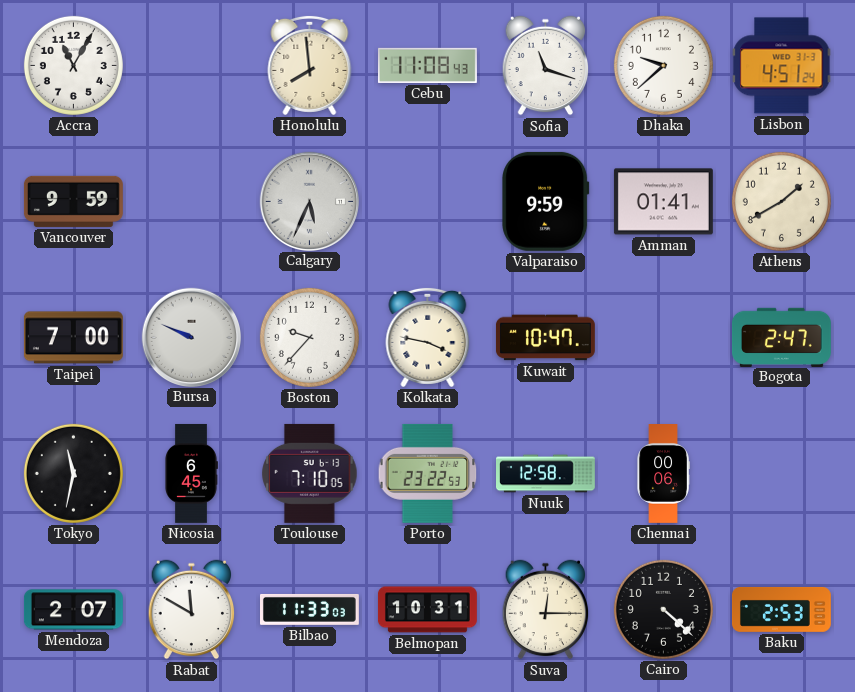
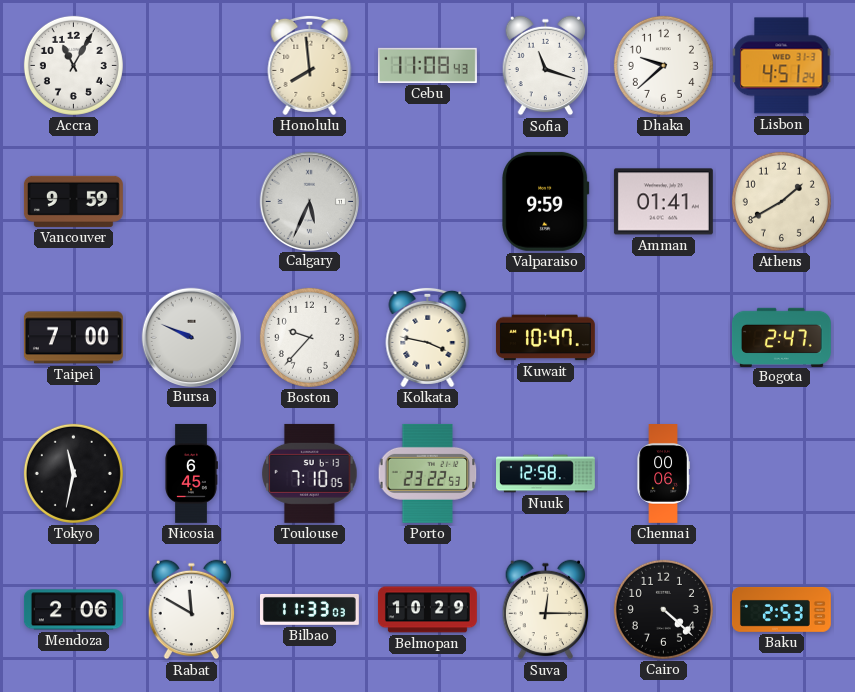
Mendoza: 2:07 -> 2:06 (73, 610)
Belmopan: 10:31 -> 10:29 (427, 610)
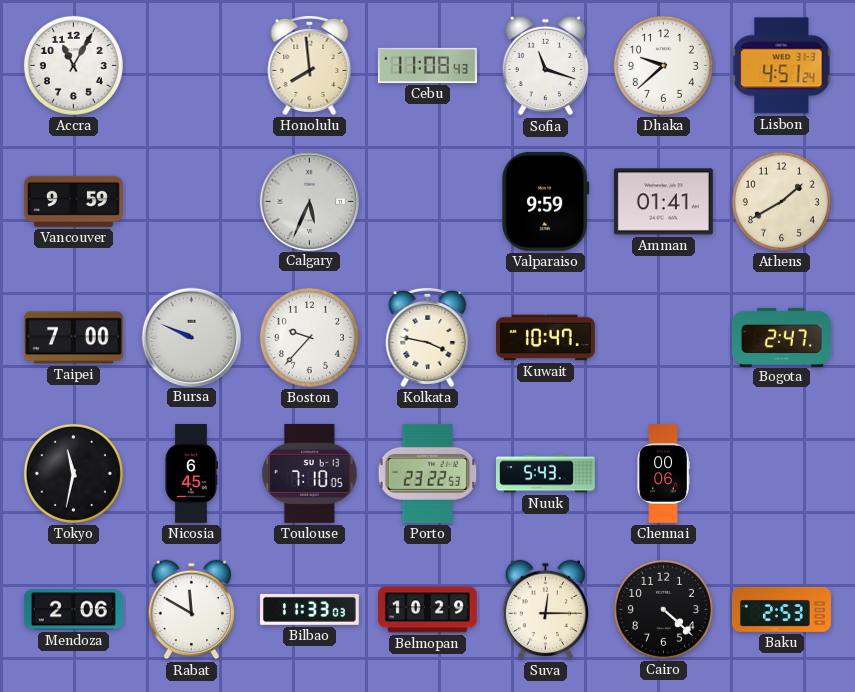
Nuuk: 12:58 -> 5:43 (546, 474)
